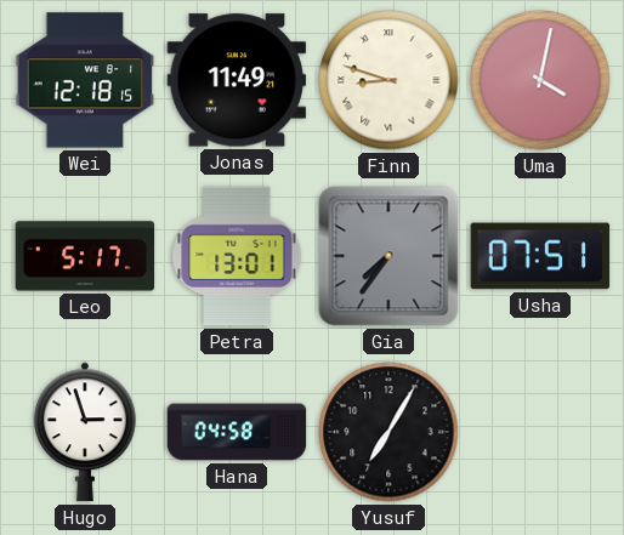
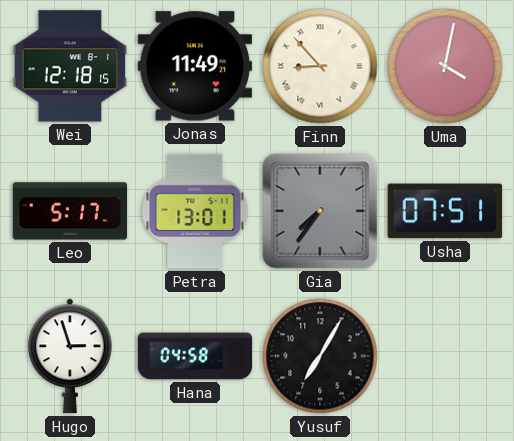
Finn: 8:48 -> 8:53 (320, 66)
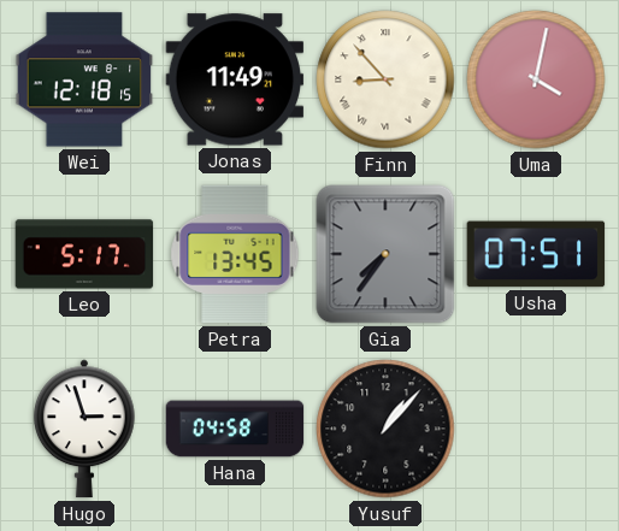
Petra: 13:01 -> 13:45 (235, 254)
Yusuf: 7:05 -> 1:07 (385, 429)
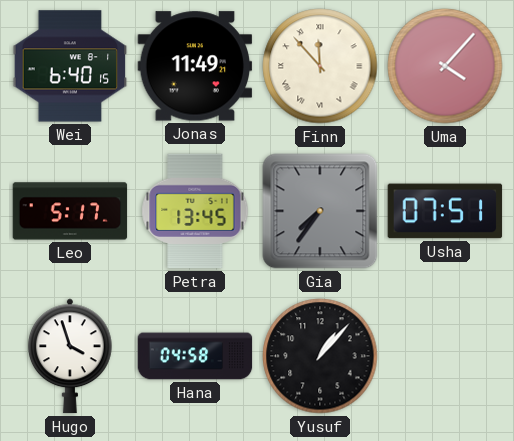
Wei: 12:18 -> 6:40 (70, 66)
Finn: 8:53 -> 11:53 (320, 66)
Uma: 4:02 -> 4:07 (445, 66)
Hugo: 2:57 -> 3:57 (71, 356)
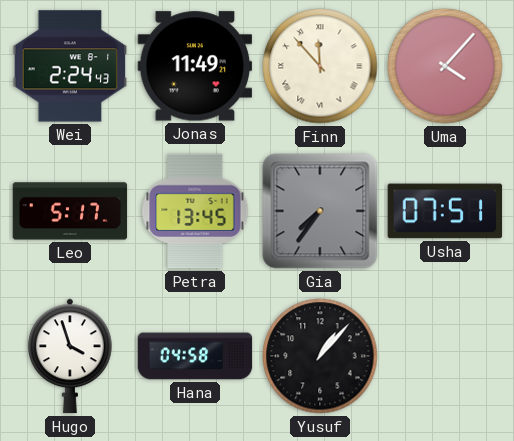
Wei: 6:40 -> 2:24 (70, 66)
